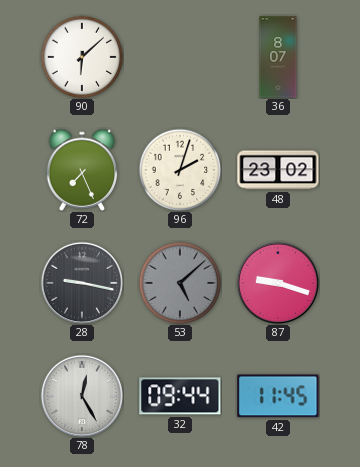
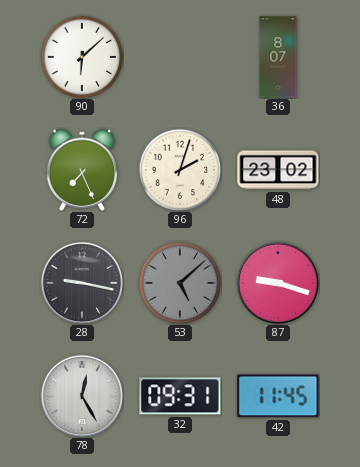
32: 09:44 -> 09:31 (180, 396)
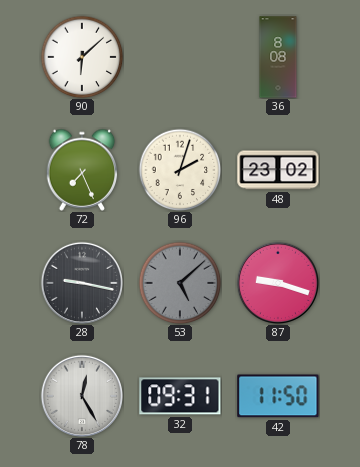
36: 8:07 -> 8:08 (278, 57)
42: 11:45 -> 11:50 (278, 396)
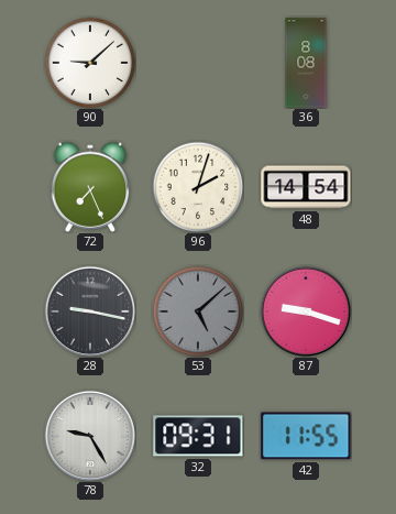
90: 6:08 -> 9:08 (90, 63)
48: 23:02 -> 14:54 (306, 187)
78: 12:25 -> 9:25 (89, 435)
42: 11:50 -> 11:55 (306, 436)
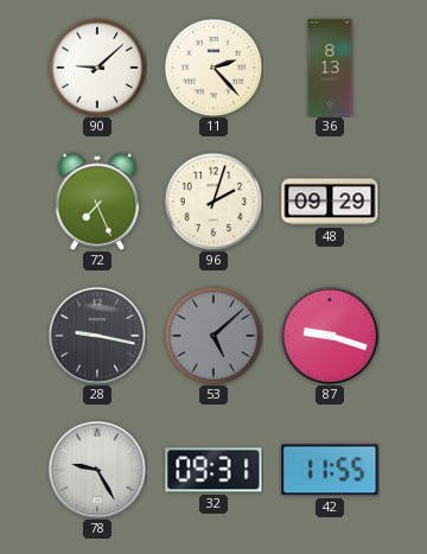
11: none -> 2:23 (213, 68)
36: 8:08 -> 8:13 (330, 68)
48: 14:54 -> 09:29 (330, 202)
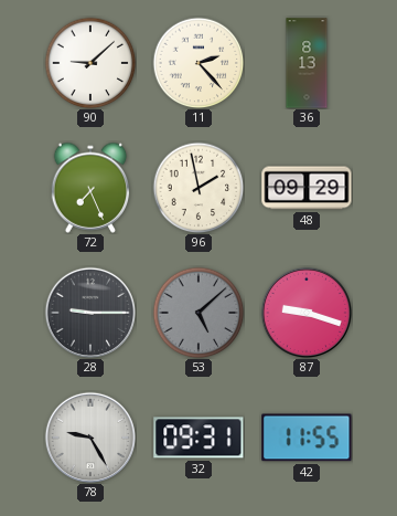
96: 2:03 -> 1:58 (198, 188)
28: 9:17 -> 9:15 (89, 312)
